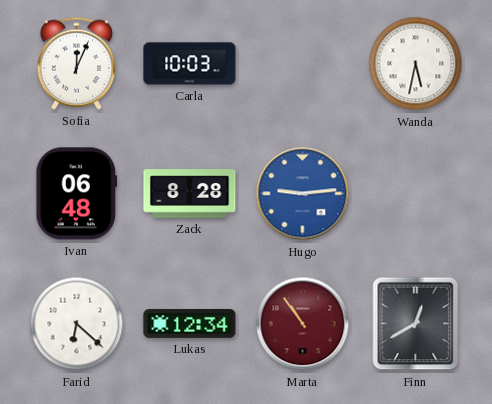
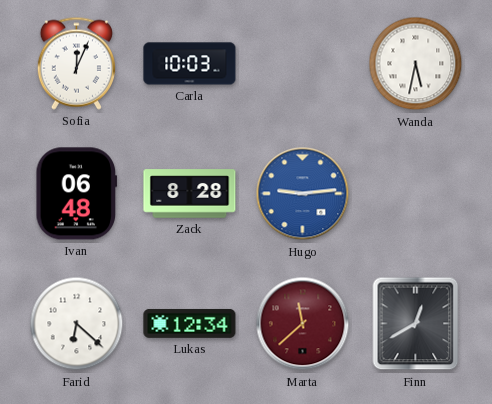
Marta: 10:54 -> 11:38 (303, 324)
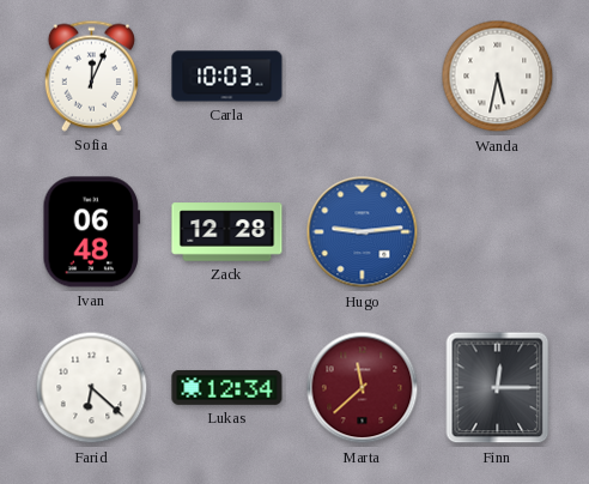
Zack: 8:28 -> 12:28 (227, 232)
Finn: 12:40 -> 12:15 (498, 388)
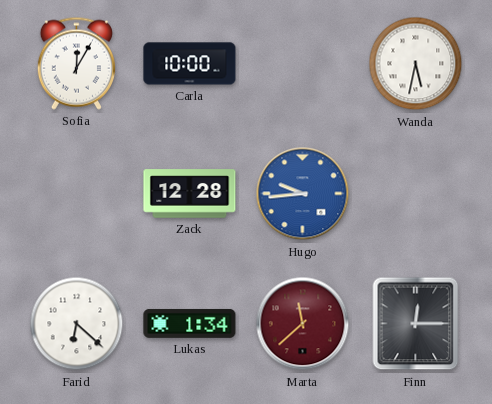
Sofia: 12:04 -> 12:05 (76, 63)
Carla: 10:03 -> 10:00 (190, 64)
Ivan: 06:48 -> none (92, 232)
Hugo: 9:14 -> 9:44 (303, 194)
Lukas: 12:34 -> 1:34 (190, 323)
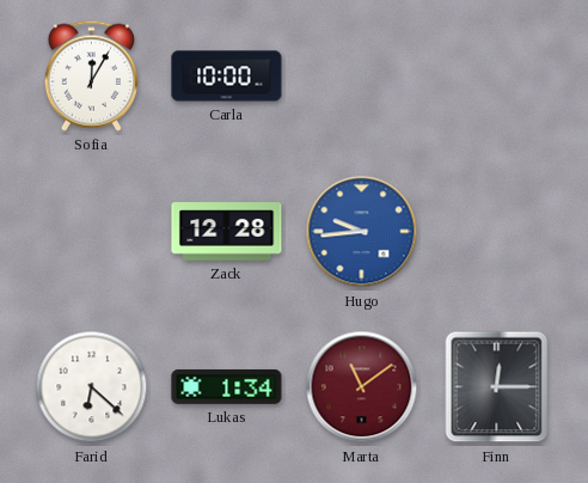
Wanda: 5:32 -> none (416, 64)
Marta: 11:38 -> 11:09 (362, 387)
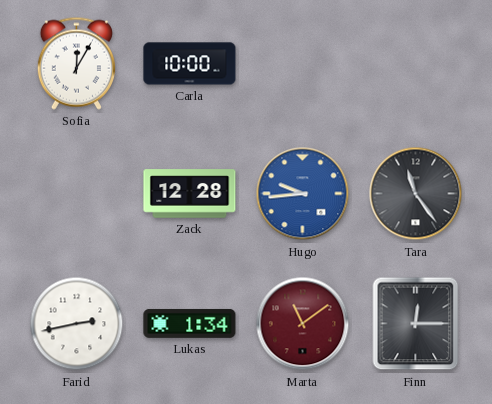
Tara: none -> 11:24 (416, 194)
Farid: 6:22 -> 2:43 (77, 324)
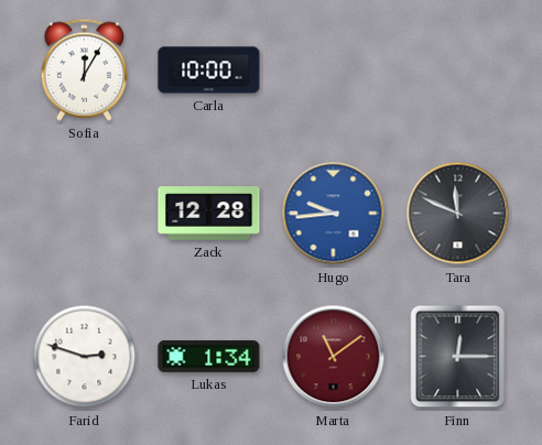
Tara: 11:24 -> 11:49 (458, 214)
Farid: 2:43 -> 2:48 (85, 357)
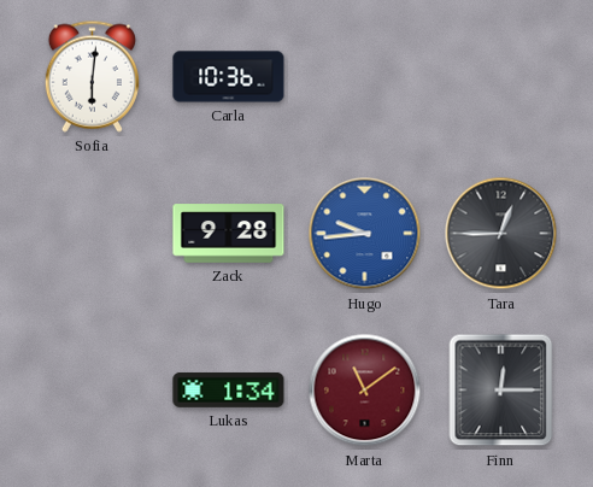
Sofia: 12:05 -> 6:01 (92, 76)
Carla: 10:00 -> 10:36 (229, 77)
Zack: 12:28 -> 9:28 (229, 234)
Tara: 11:49 -> 12:45 (501, 234)
Farid: 2:48 -> none (85, 357)
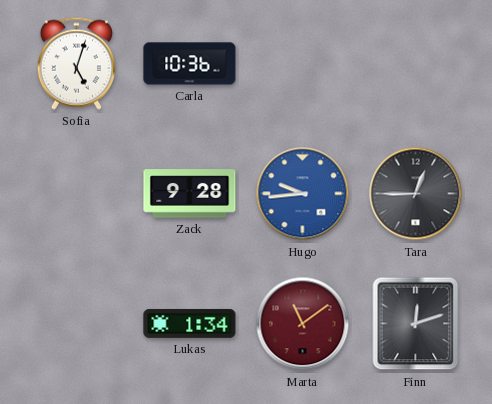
Sofia: 6:01 -> 5:03 (76, 63)
Finn: 12:15 -> 12:12 (416, 324)
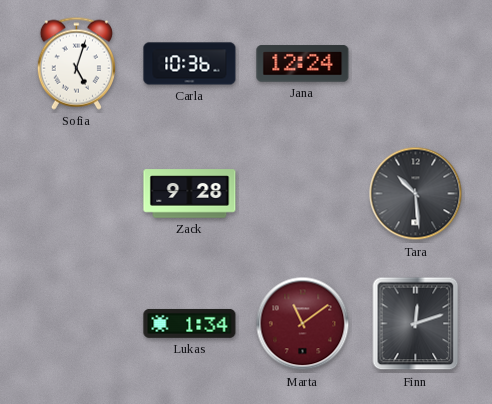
Jana: none -> 12:24 (303, 64)
Hugo: 9:44 -> none (303, 194)
Tara: 12:45 -> 10:29 (416, 194)
